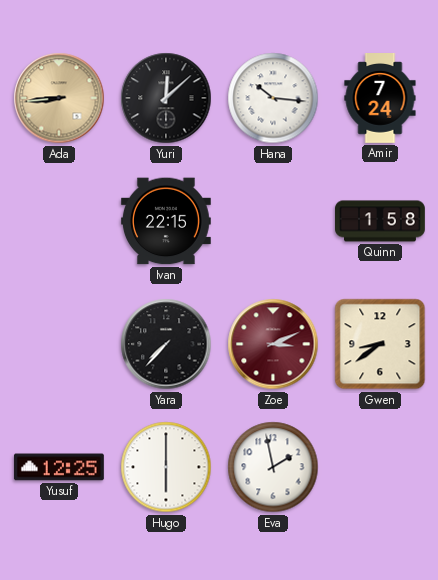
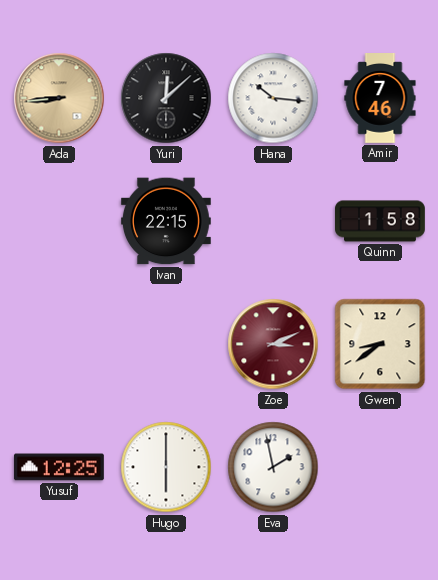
Amir: 7:24 -> 7:46 (380, 99)
Yara: 7:37 -> none (166, 344)
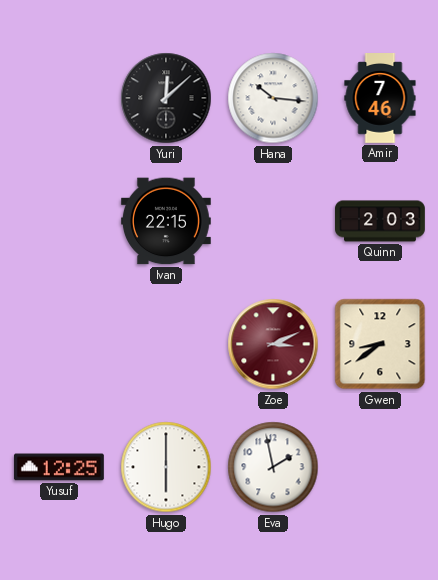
Ada: 8:44 -> none (59, 98)
Quinn: 1:58 -> 2:03 (381, 221)
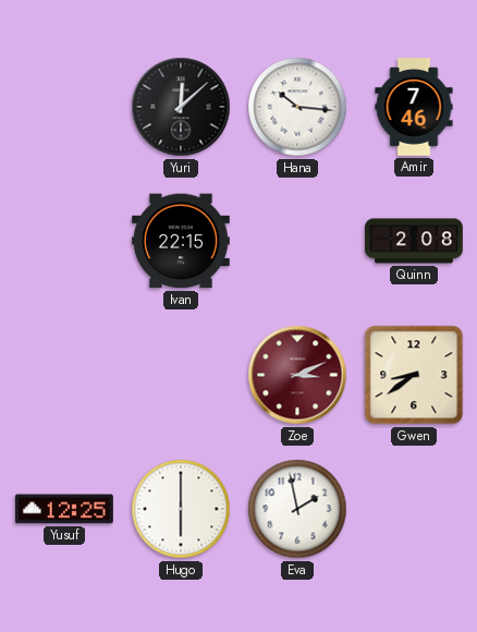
Quinn: 2:03 -> 2:08 (415, 241)
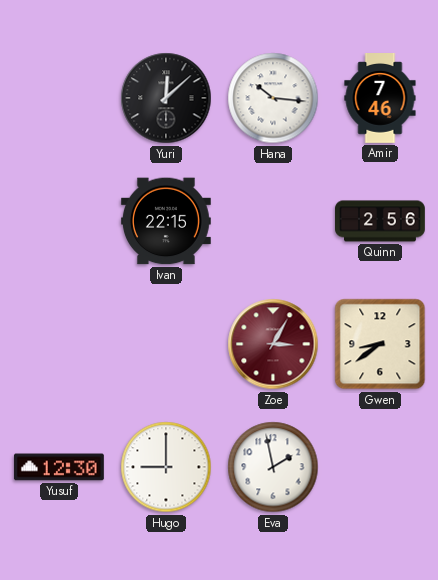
Quinn: 2:08 -> 2:56 (381, 221)
Zoe: 3:11 -> 3:05 (273, 344)
Yusuf: 12:25 -> 12:30 (59, 467)
Hugo: 6:00 -> 9:00 (166, 467)
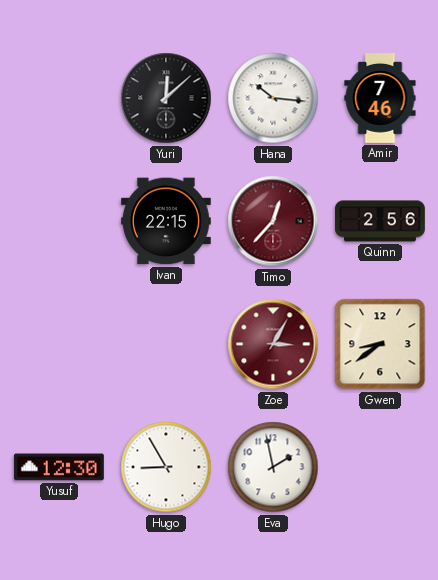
Timo: none -> 12:37 (273, 221)
Hugo: 9:00 -> 8:55 (166, 467)
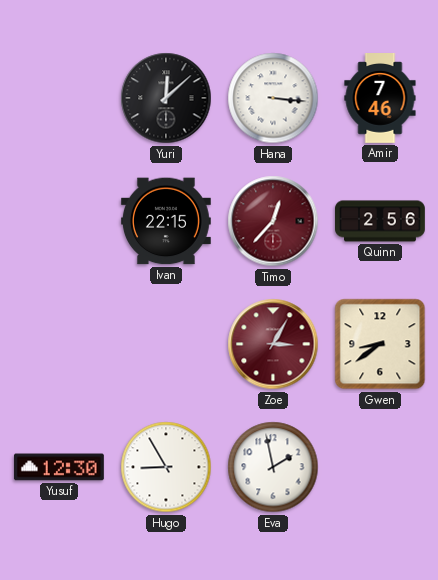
Hana: 10:16 -> 3:16 (273, 98)
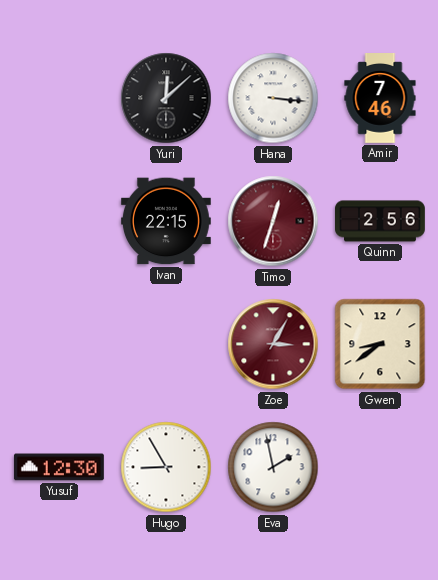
Timo: 12:37 -> 12:33 (273, 221)
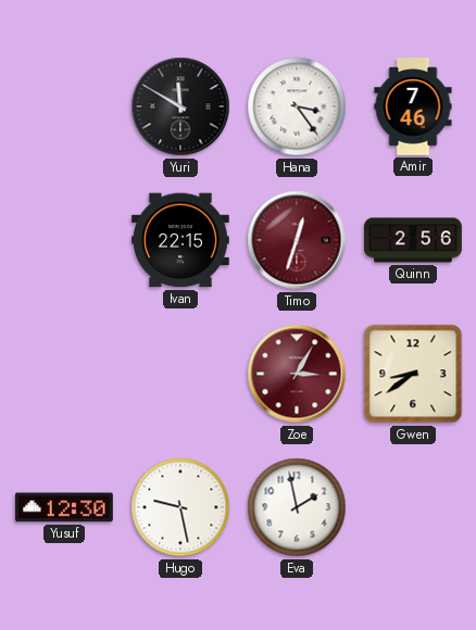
Yuri: 12:08 -> 11:50 (180, 106)
Hana: 3:16 -> 3:24 (297, 106)
Hugo: 8:55 -> 9:28 (180, 507)
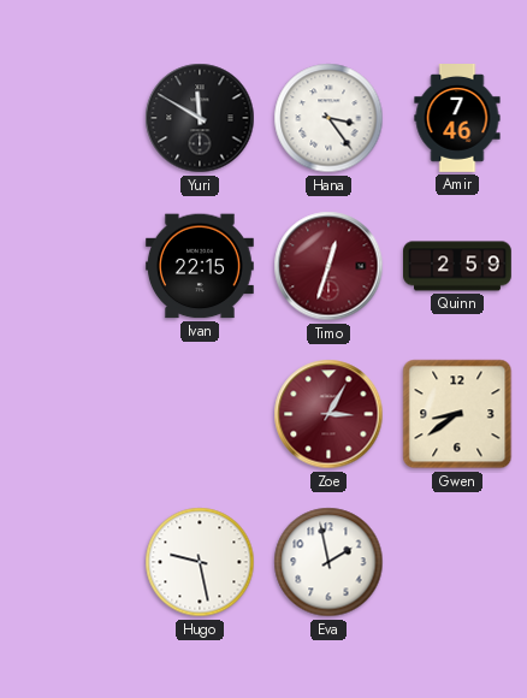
Quinn: 2:56 -> 2:59 (458, 266)
Yusuf: 12:30 -> none (64, 507)
